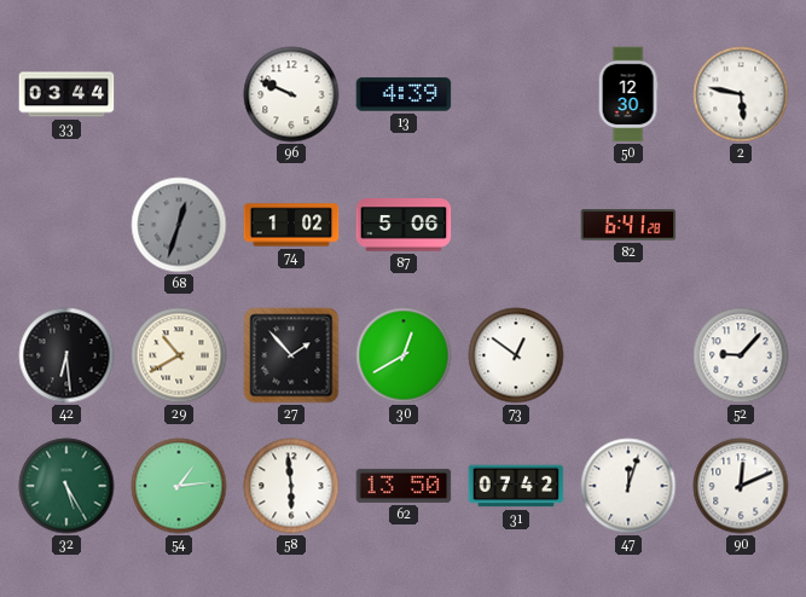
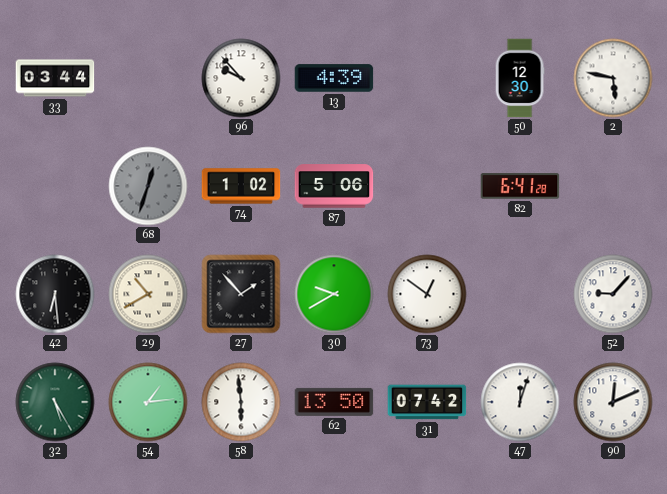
96: 9:49 -> 9:53 (241, 78)
30: 12:40 -> 9:40 (334, 294)
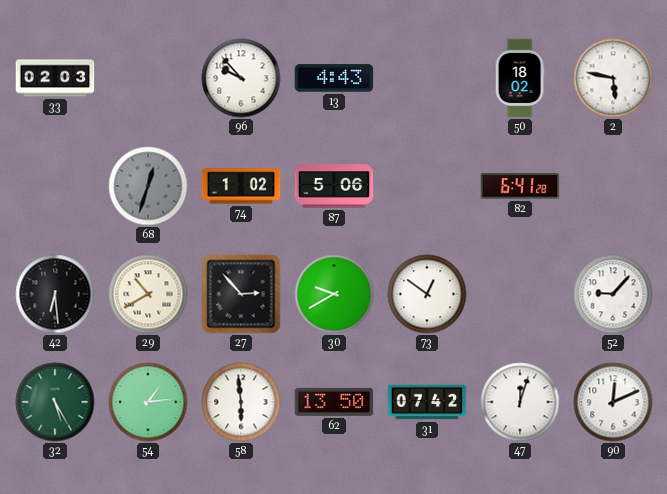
33: 03:44 -> 02:03 (55, 78)
13: 4:39 -> 4:43 (334, 78)
50: 12:30 -> 18:02 (520, 78)
27: 1:53 -> 2:53 (241, 294)
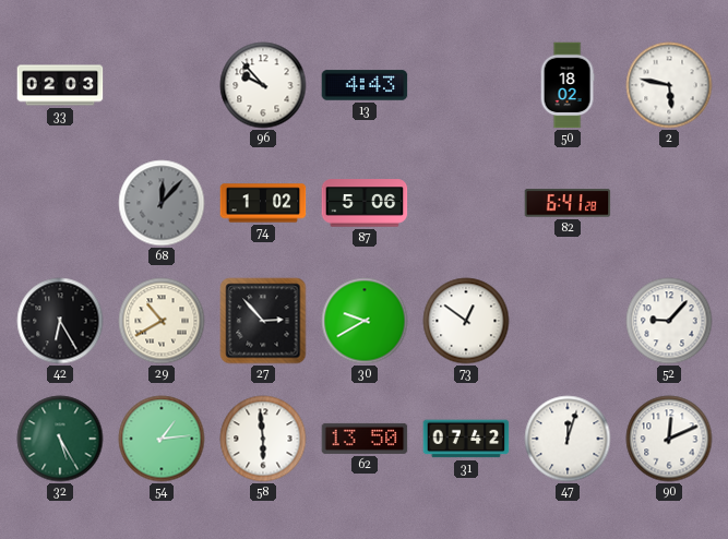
68: 12:33 -> 12:07 (162, 203)
42: 6:29 -> 6:25 (60, 321)
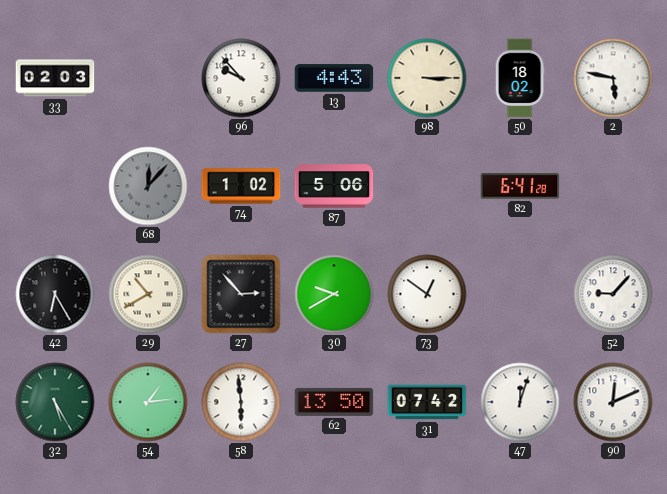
98: none -> 3:15 (427, 78)
